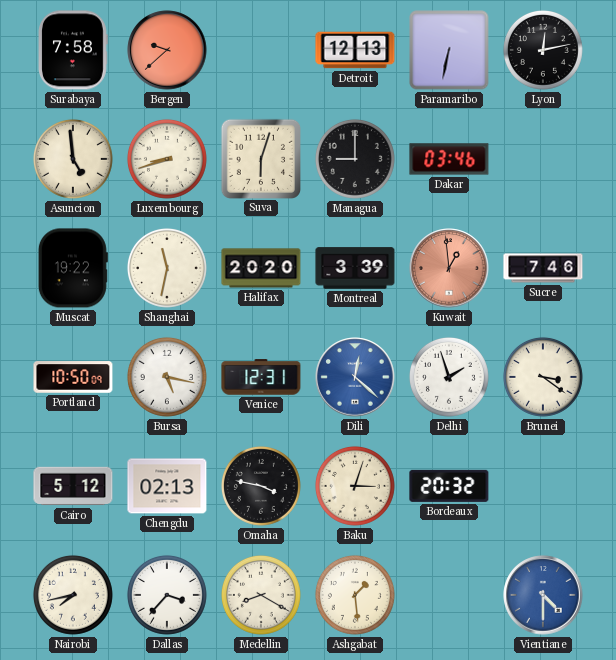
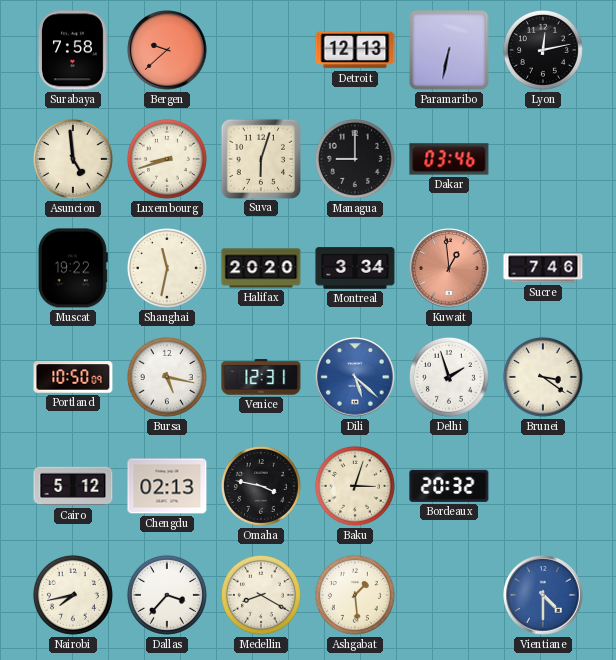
Montreal: 3:39 -> 3:34 (355, 268)
Dili: 12:22 -> 5:22 (355, 377)
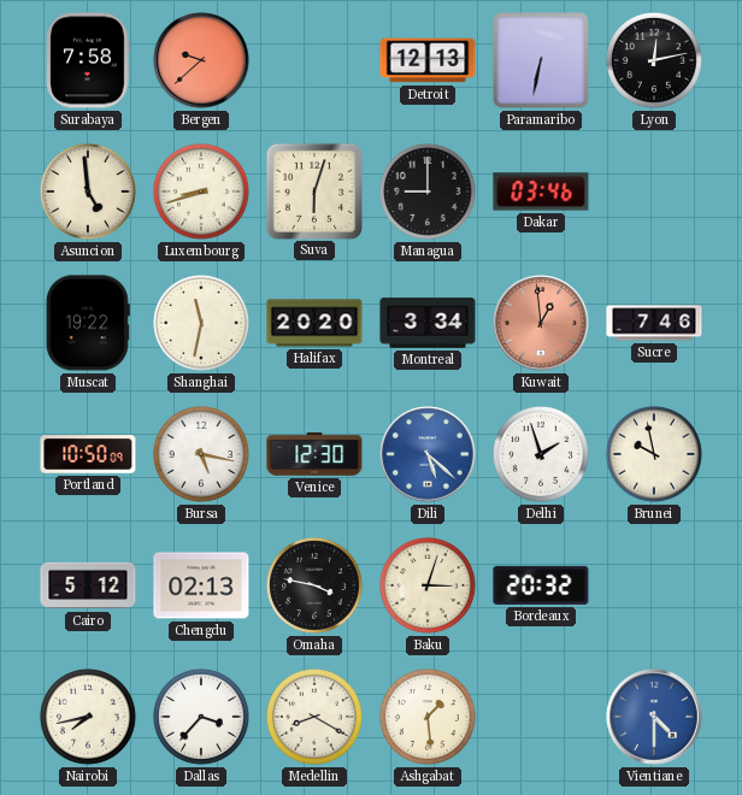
Venice: 12:31 -> 12:30 (314, 454)
Brunei: 3:21 -> 9:58 (654, 454)
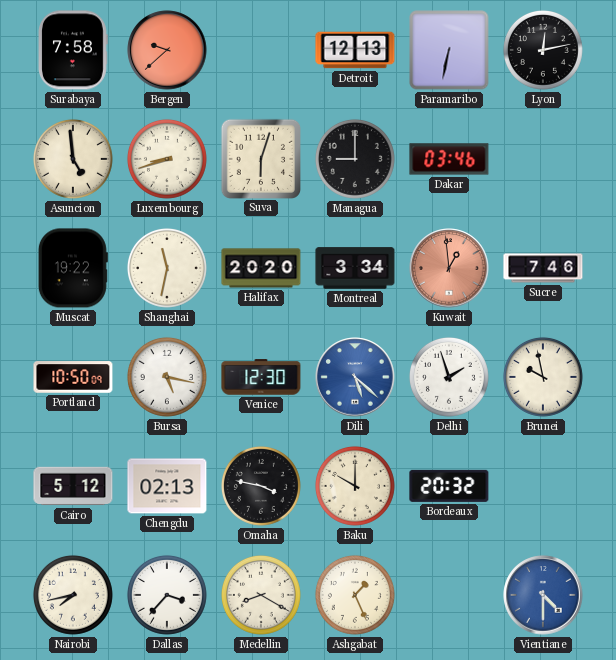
Baku: 3:03 -> 10:00 (355, 486)
Ashgabat: 1:29 -> 1:26 (355, 595)
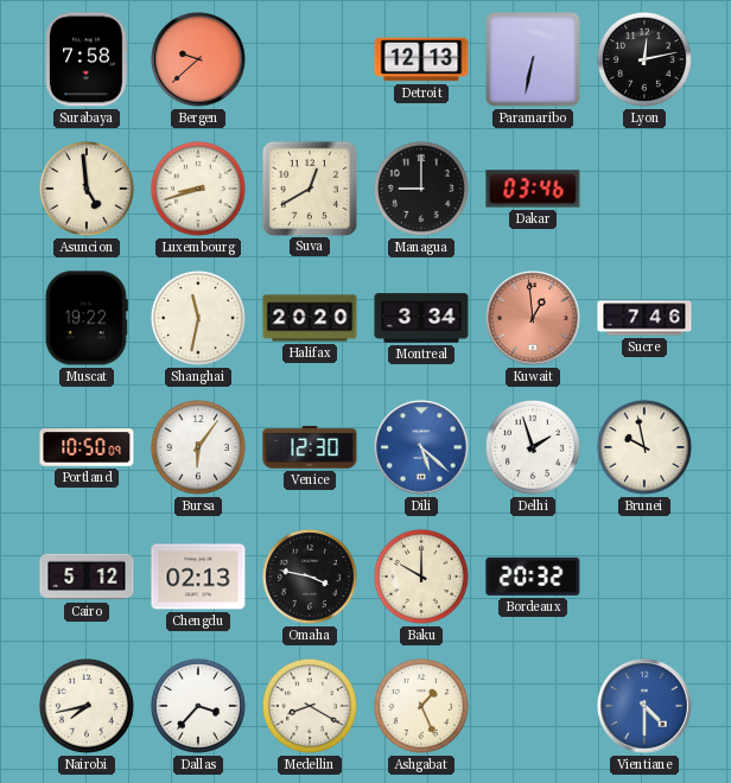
Suva: 6:03 -> 12:40 (309, 187)
Bursa: 5:17 -> 6:06 (198, 447)
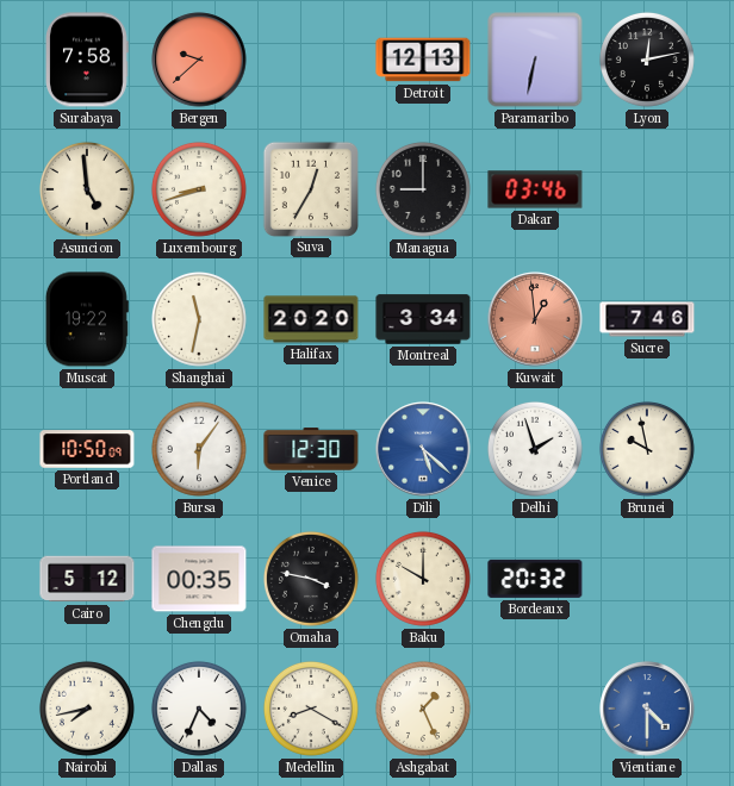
Suva: 12:40 -> 12:35 (310, 188)
Chengdu: 02:13 -> 00:35 (199, 579)
Dallas: 3:37 -> 4:34 (199, 709)
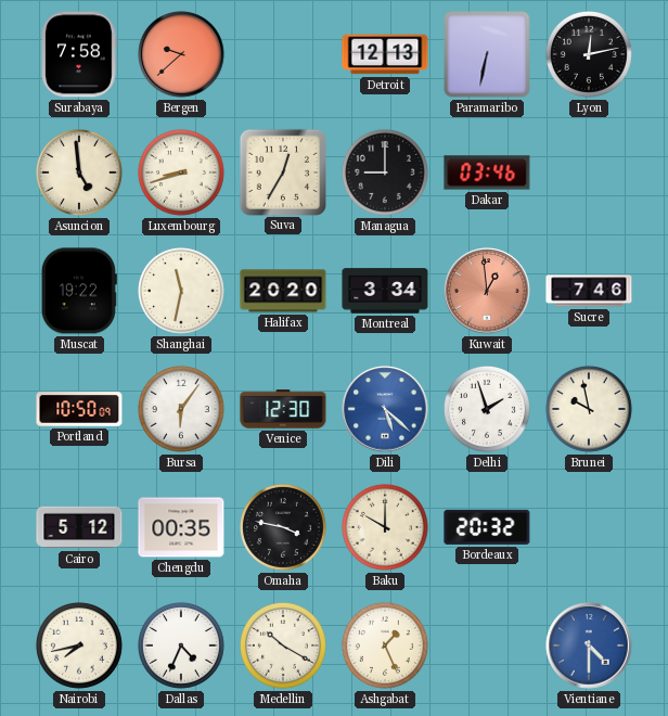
Medellin: 8:20 -> 10:20 (283, 645)
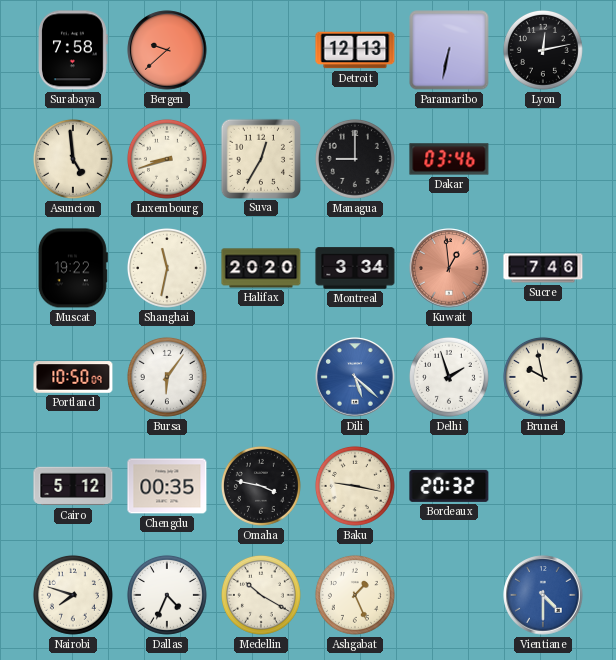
Venice: 12:30 -> none (283, 409)
Baku: 10:00 -> 9:17 (355, 486)
Nairobi: 7:43 -> 7:48 (73, 595)
